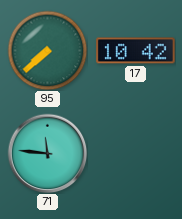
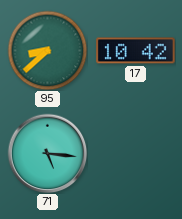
95: 7:38 -> 8:38 (47, 50)
71: 11:46 -> 5:16 (47, 153)
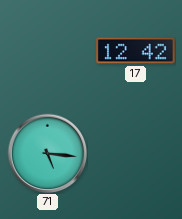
95: 8:38 -> none (47, 50)
17: 10:42 -> 12:42 (136, 51)
